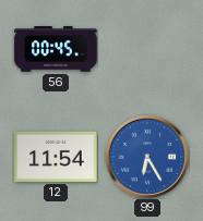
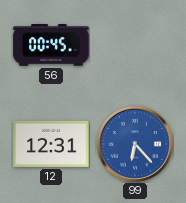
12: 11:54 -> 12:31 (51, 144)
99: 6:25 -> 6:23 (135, 144)
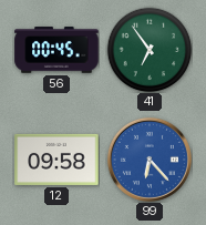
41: none -> 6:54 (150, 50)
12: 12:31 -> 09:58 (56, 160)
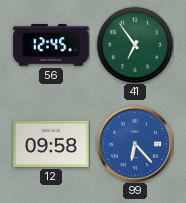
56: 00:45 -> 12:45 (51, 45)
